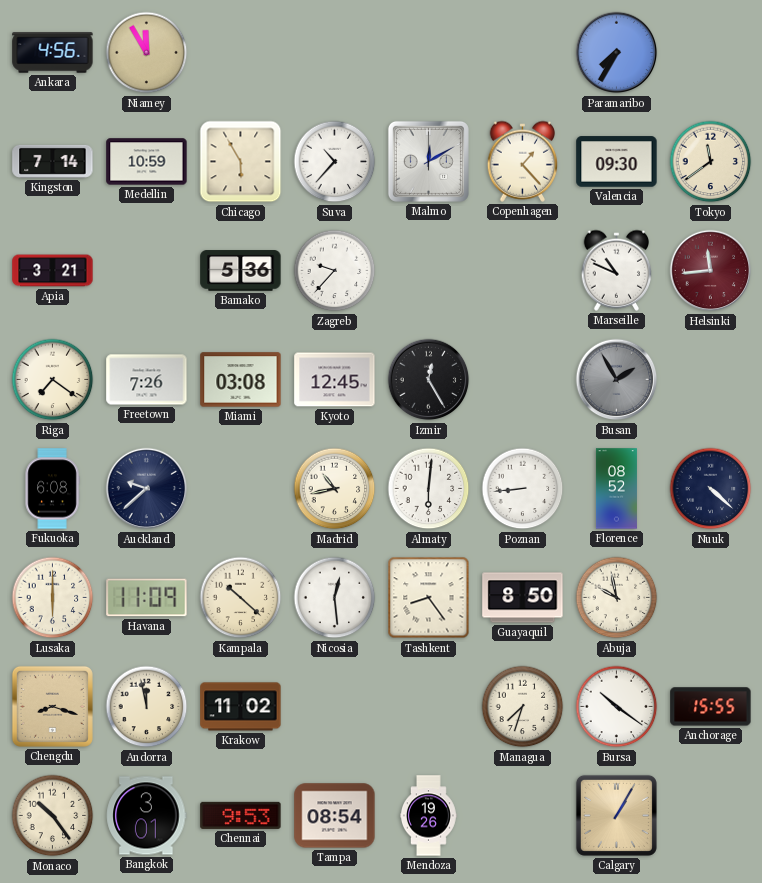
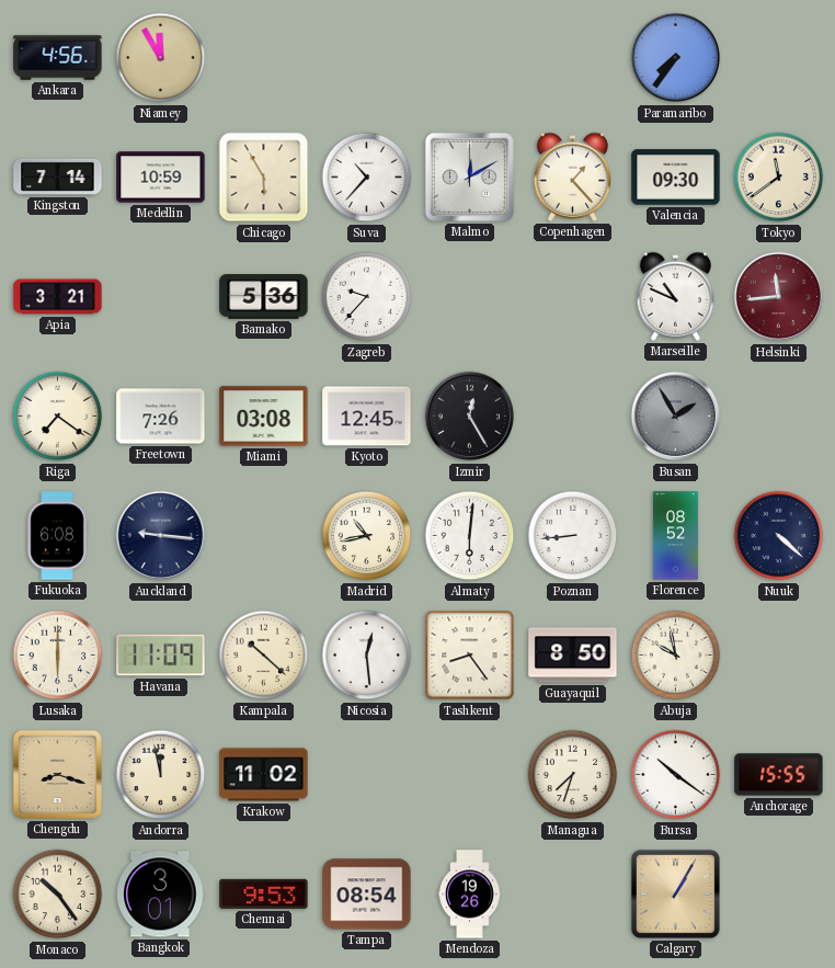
Paramaribo: 7:35 -> 7:36 (676, 58)
Auckland: 9:38 -> 9:16 (161, 536)
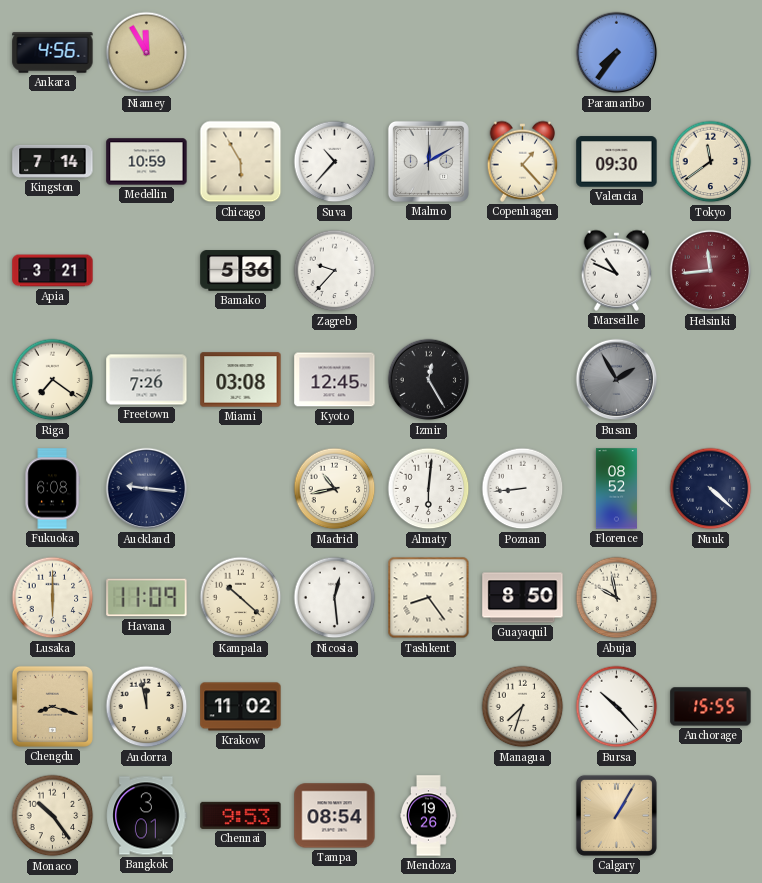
Bursa: 10:21 -> 10:23 (617, 707)
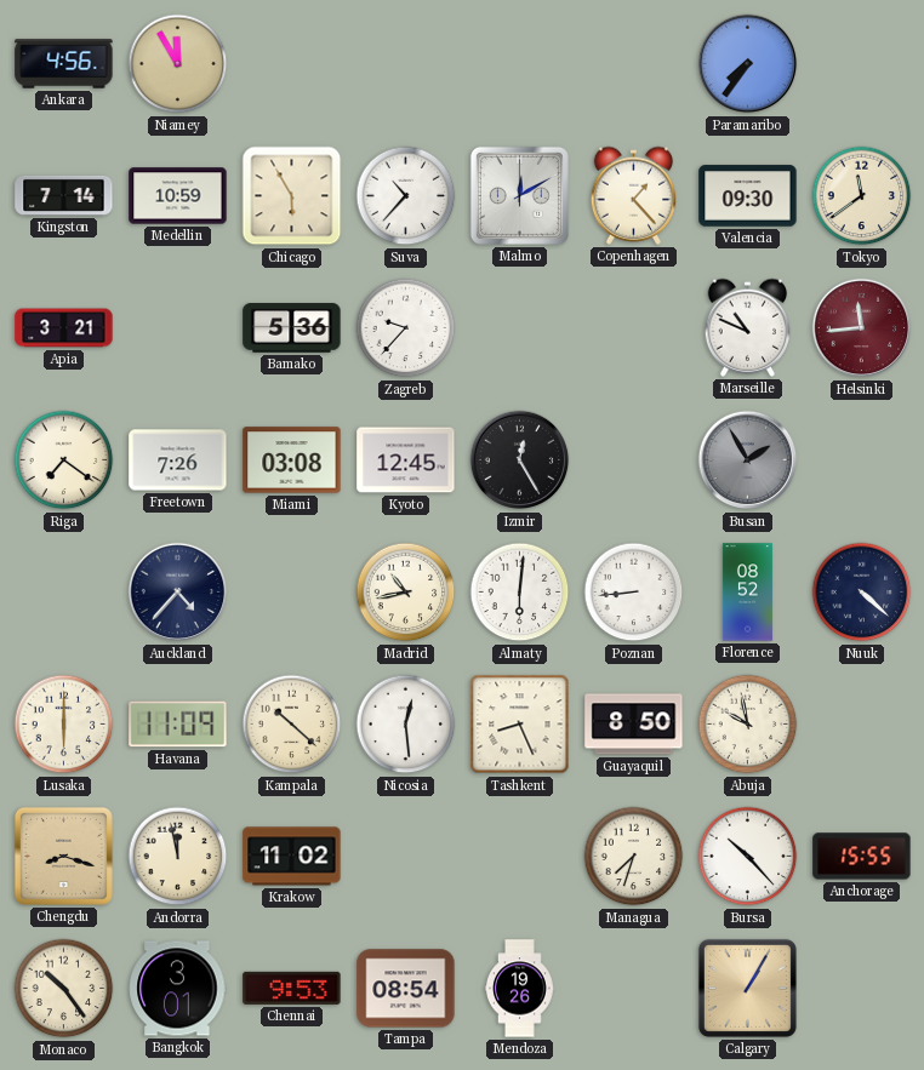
Fukuoka: 6:08 -> none (52, 489)
Auckland: 9:16 -> 4:37 (178, 593)
Tashkent: 8:24 -> 8:26 (520, 725)
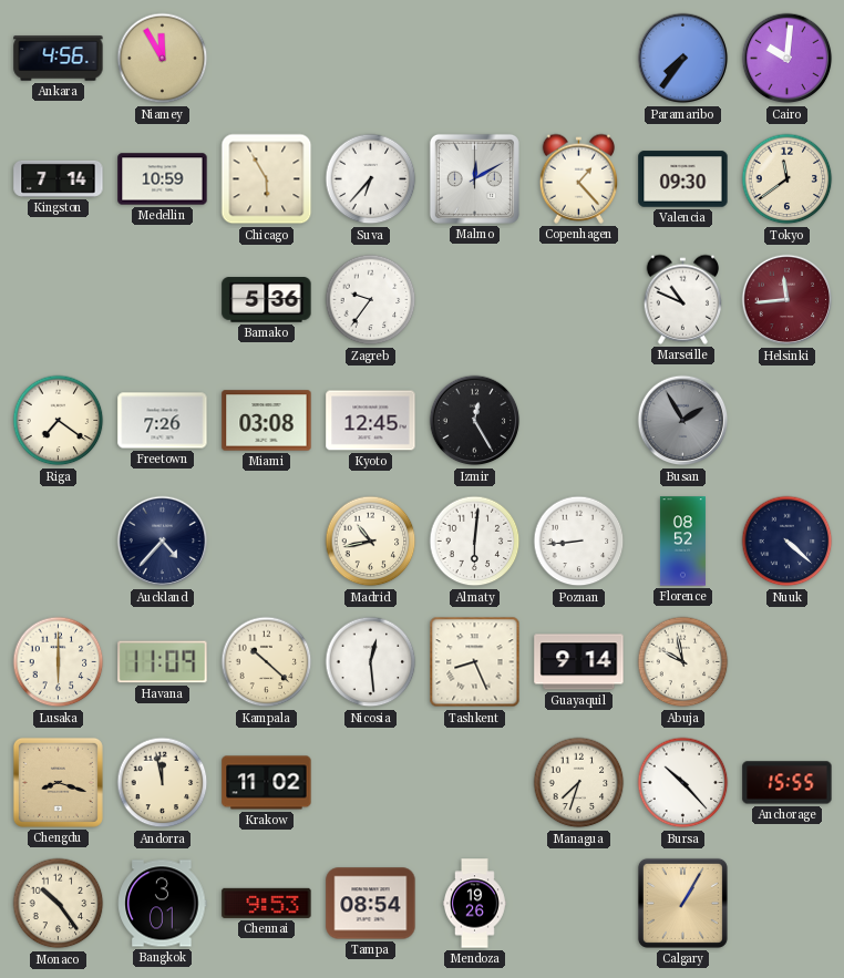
Cairo: none -> 10:01 (788, 59)
Suva: 10:37 -> 6:37 (371, 179)
Apia: 3:21 -> none (64, 328)
Zagreb: 9:37 -> 9:36 (371, 300)
Guayaquil: 8:50 -> 9:14 (579, 662)
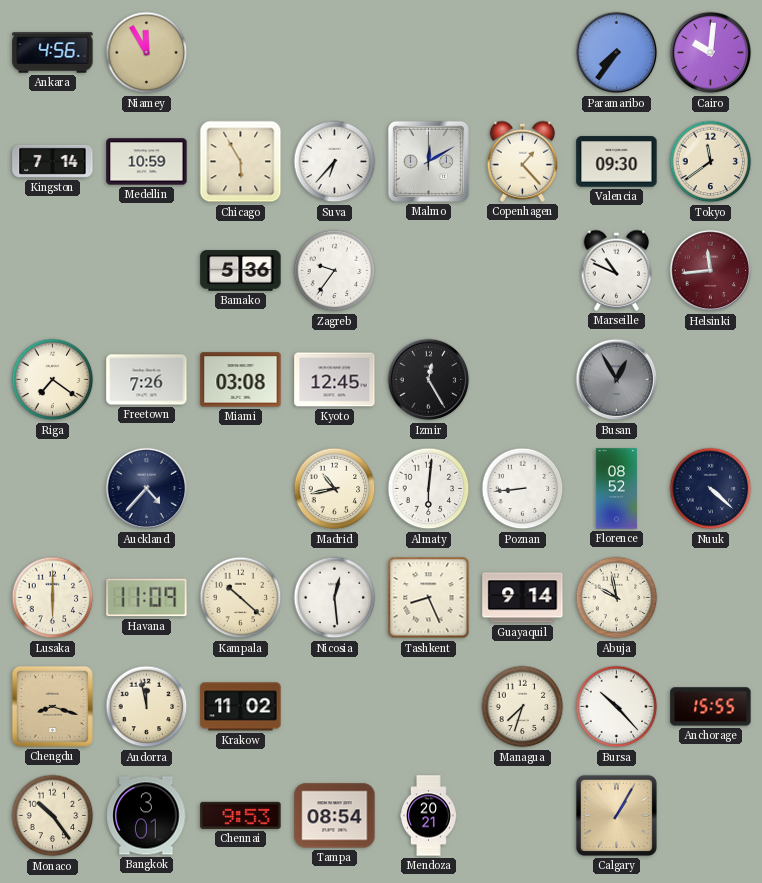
Busan: 1:55 -> 12:55 (617, 380)
Mendoza: 19:26 -> 20:21 (429, 816)
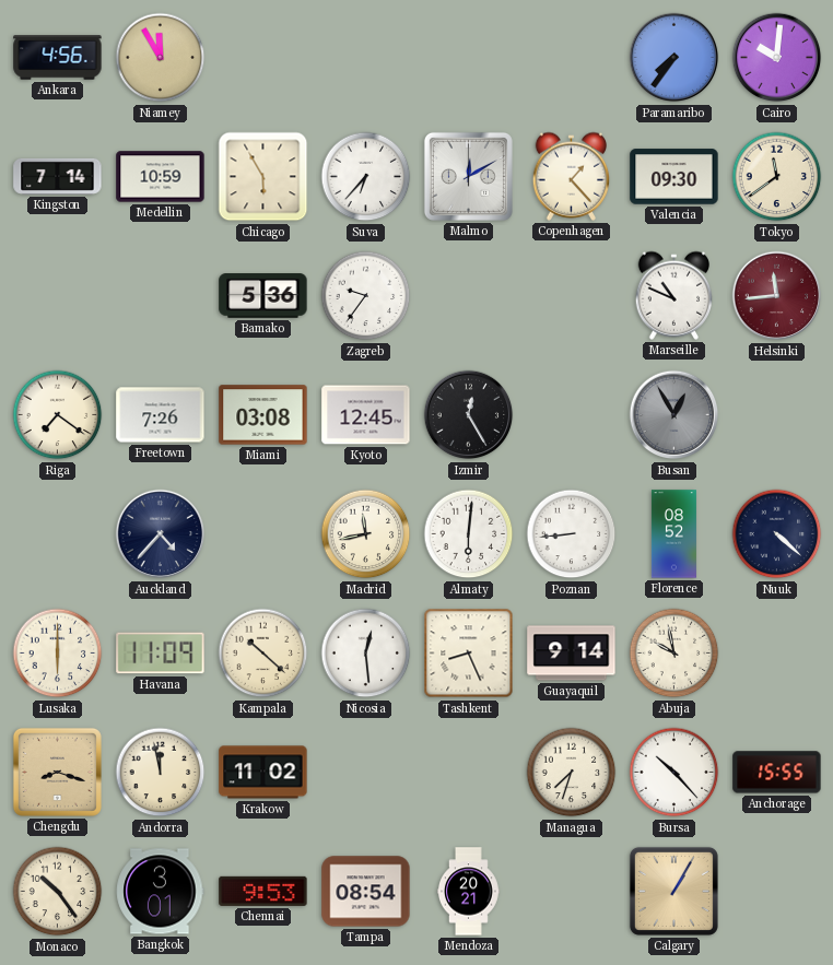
Madrid: 10:43 -> 11:43 (366, 534)
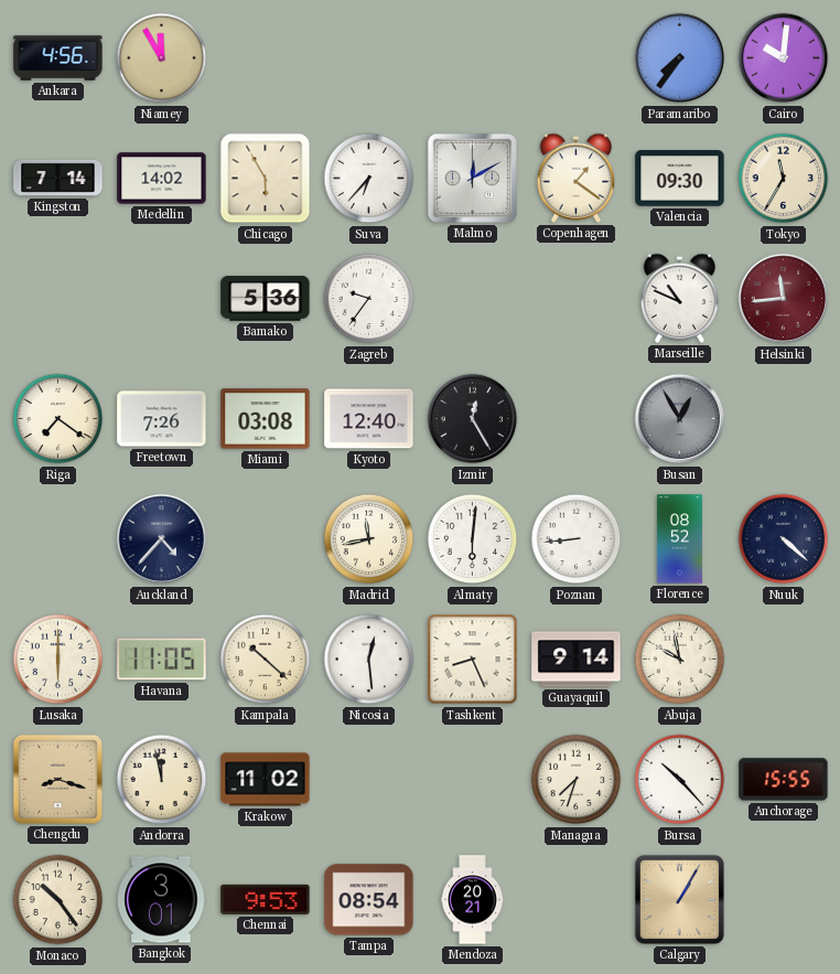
Medellin: 10:59 -> 14:02 (162, 179)
Copenhagen: 1:23 -> 1:21 (577, 178)
Tokyo: 11:39 -> 11:35 (784, 179)
Kyoto: 12:45 -> 12:40 (369, 419)
Havana: 11:09 -> 11:05 (162, 660)
